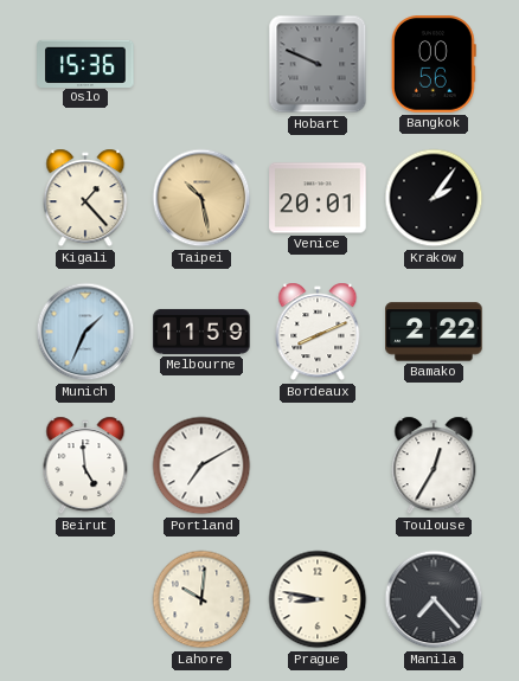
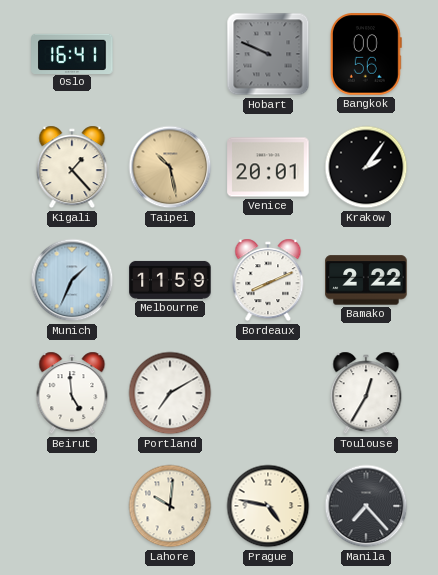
Oslo: 15:36 -> 16:41 (72, 53)
Prague: 8:47 -> 4:47 (268, 506)
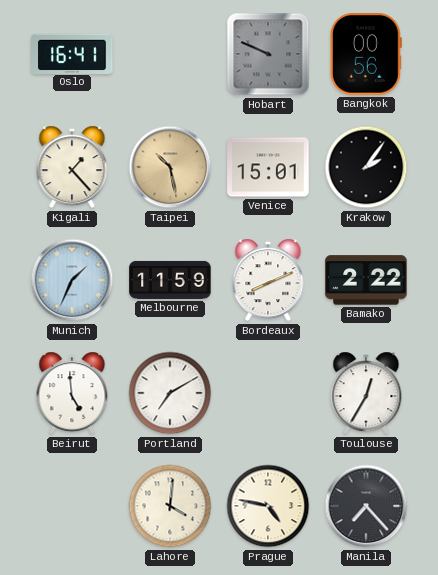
Venice: 20:01 -> 15:01 (268, 167)
Lahore: 10:01 -> 4:01 (170, 506)
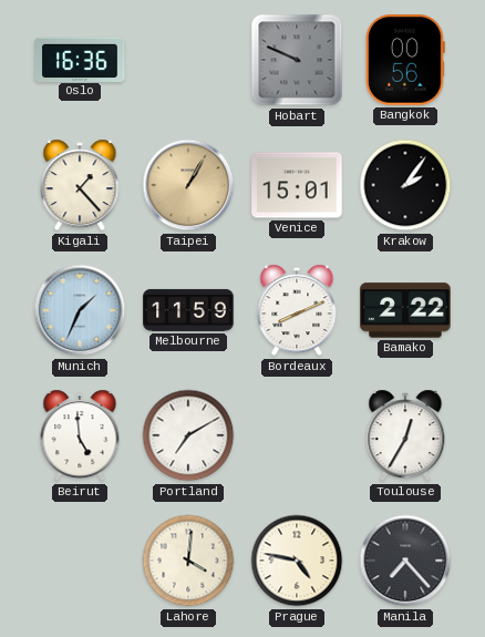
Oslo: 16:41 -> 16:36 (80, 59)
Taipei: 10:28 -> 1:05 (188, 185)
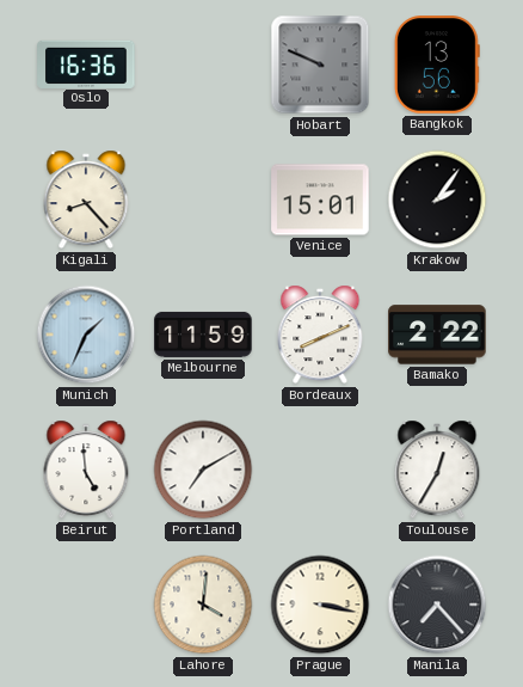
Bangkok: 00:56 -> 13:56 (437, 65)
Kigali: 1:23 -> 8:23 (86, 200)
Taipei: 1:05 -> none (188, 185)
Prague: 4:47 -> 3:17 (320, 605)
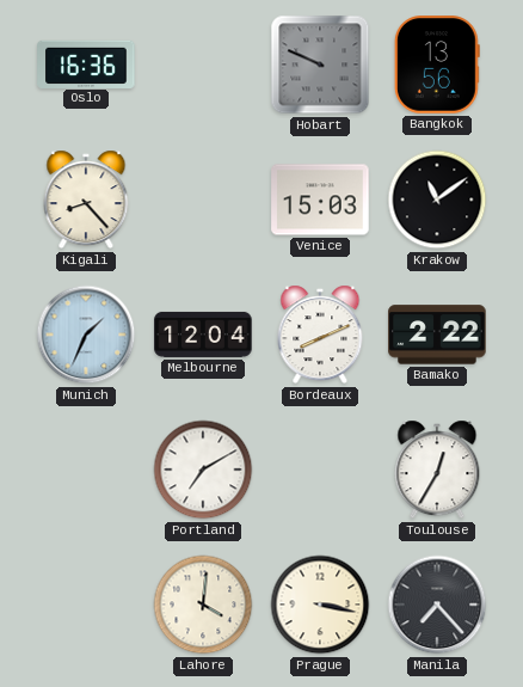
Venice: 15:01 -> 15:03 (320, 200)
Krakow: 2:06 -> 11:09 (437, 200)
Melbourne: 11:59 -> 12:04 (203, 335)
Beirut: 4:59 -> none (86, 470)
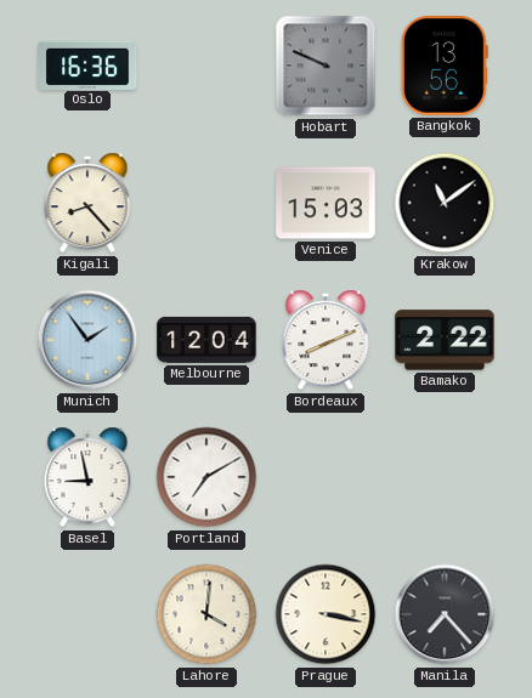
Munich: 1:34 -> 1:54 (87, 340)
Basel: none -> 8:58 (87, 477)
Toulouse: 12:35 -> none (437, 470)
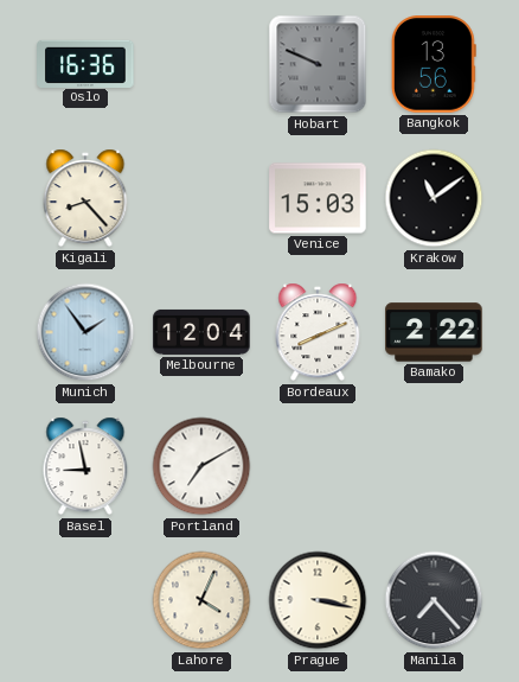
Lahore: 4:01 -> 4:04 (201, 600)
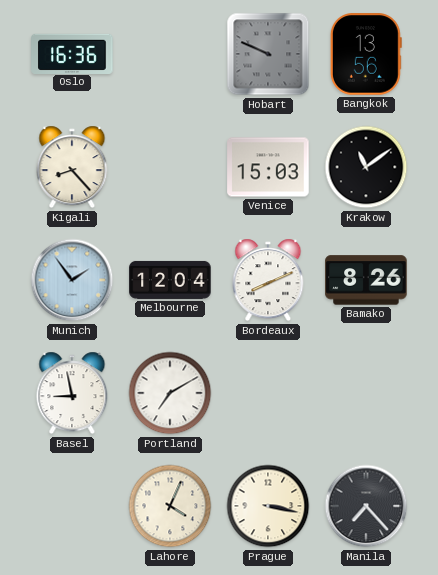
Bamako: 2:22 -> 8:26 (366, 280)
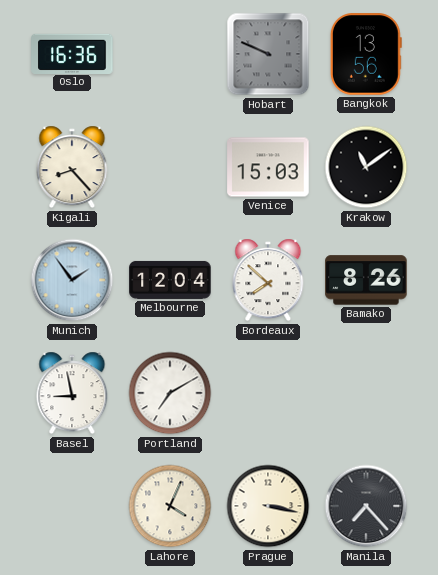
Bordeaux: 8:11 -> 7:52 (268, 280)
